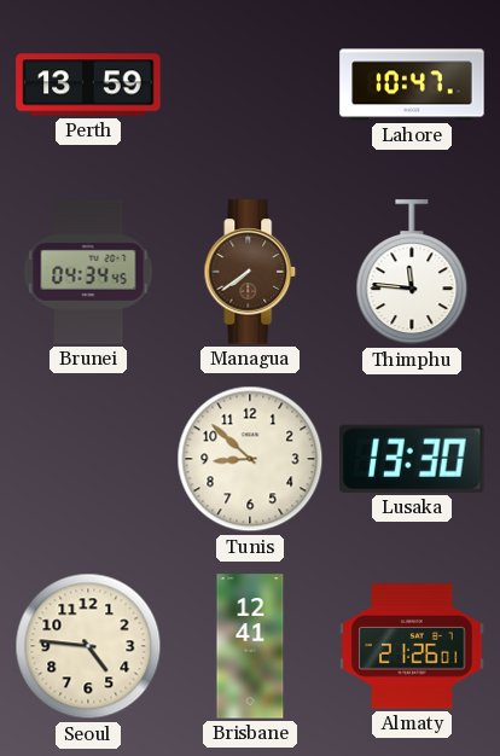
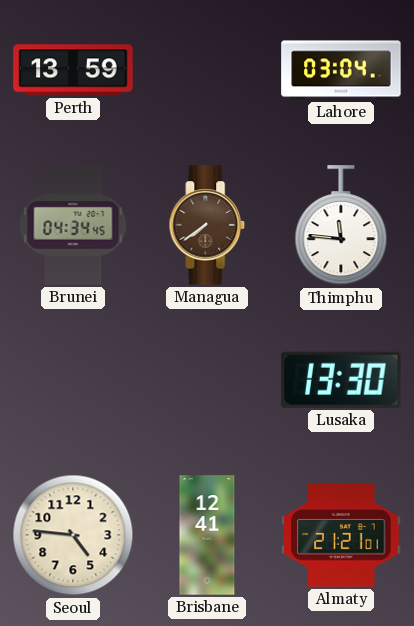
Lahore: 10:47 -> 03:04 (341, 70)
Tunis: 8:52 -> none (250, 459)
Almaty: 21:26 -> 21:21 (341, 535)
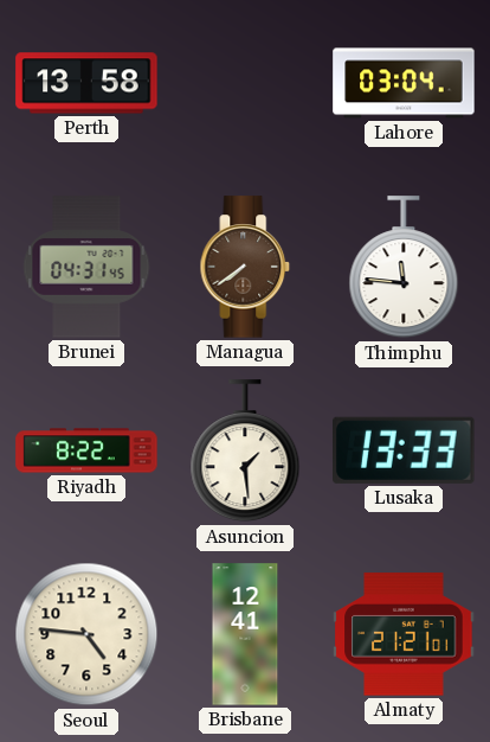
Perth: 13:59 -> 13:58 (86, 83)
Brunei: 04:34 -> 04:31 (86, 267)
Riyadh: none -> 8:22 (86, 450)
Asuncion: none -> 1:29 (245, 452)
Lusaka: 13:30 -> 13:33 (404, 450)
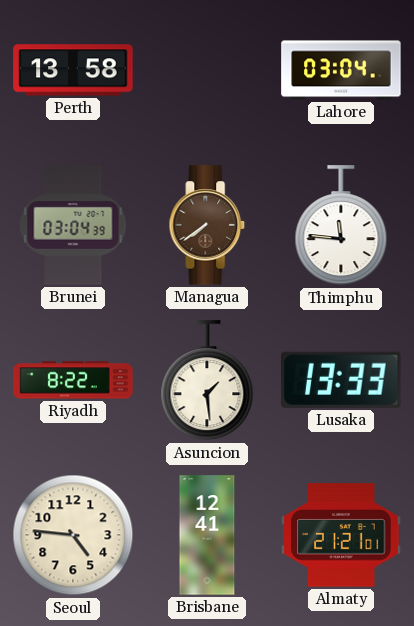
Brunei: 04:31 -> 03:04 (73, 225)
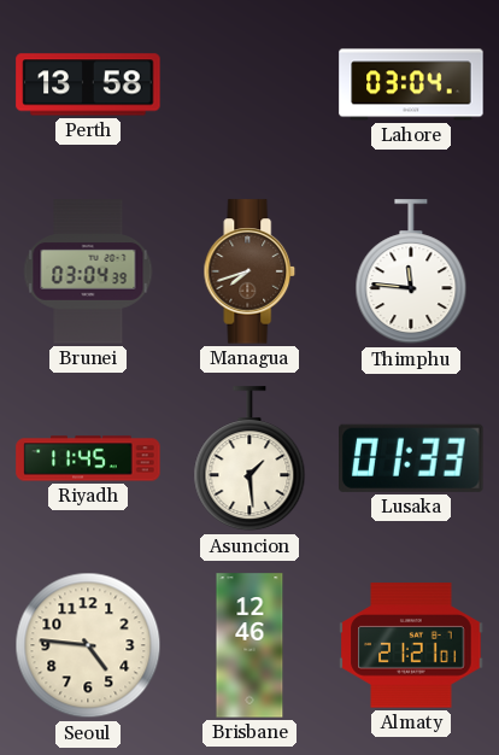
Managua: 7:39 -> 7:42 (249, 271)
Riyadh: 8:22 -> 11:45 (88, 458)
Lusaka: 13:33 -> 01:33 (411, 458)
Brisbane: 12:41 -> 12:46 (249, 645)
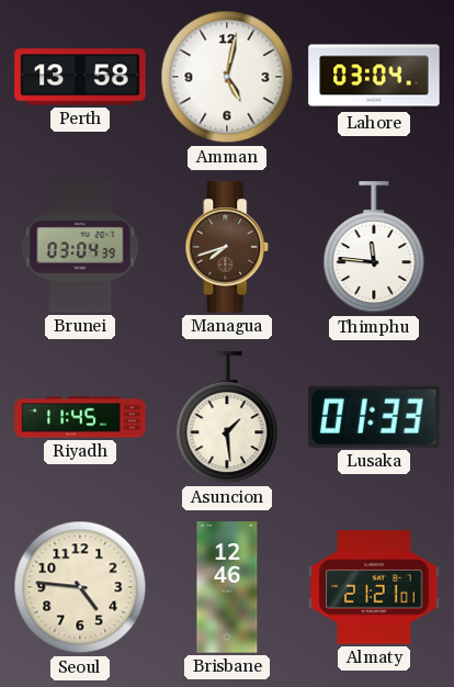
Amman: none -> 5:02 (227, 77)
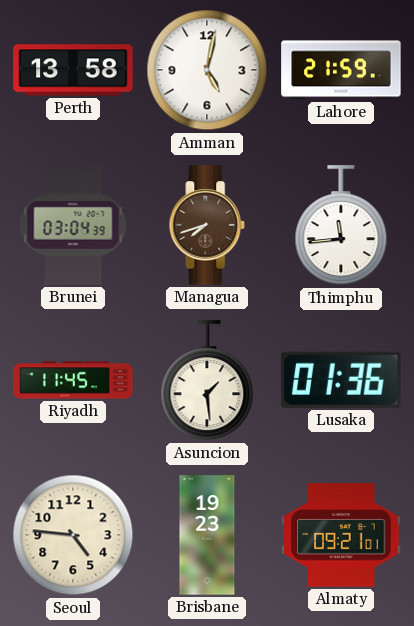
Lahore: 03:04 -> 21:59 (341, 70)
Thimphu: 11:46 -> 11:44 (341, 226)
Lusaka: 01:33 -> 01:36 (341, 380)
Brisbane: 12:46 -> 19:23 (207, 535)
Almaty: 21:21 -> 09:21 (341, 535)
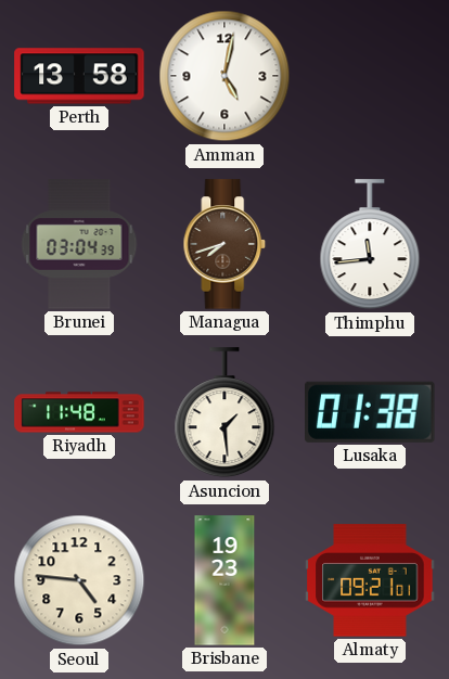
Lahore: 21:59 -> none (341, 70)
Riyadh: 11:45 -> 11:48 (79, 412)
Lusaka: 01:36 -> 01:38 (370, 412)
